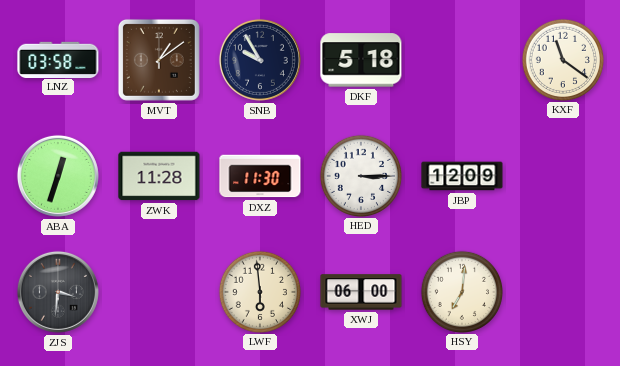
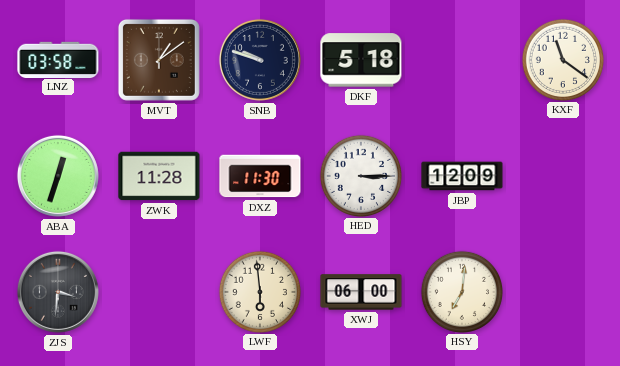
SNB: 9:55 -> 9:48 (260, 60)
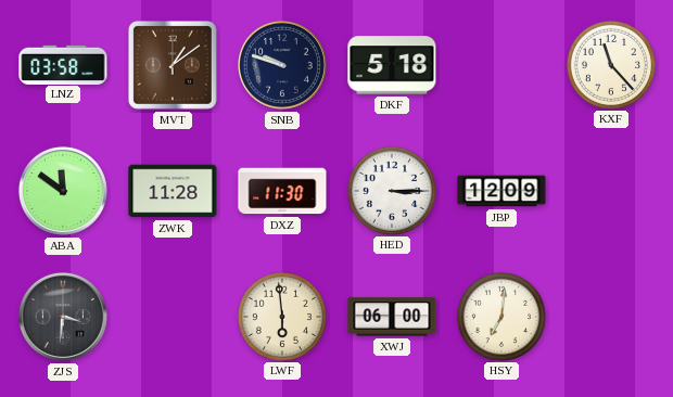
KXF: 11:21 -> 11:23 (610, 64)
ABA: 12:33 -> 11:51 (63, 191)
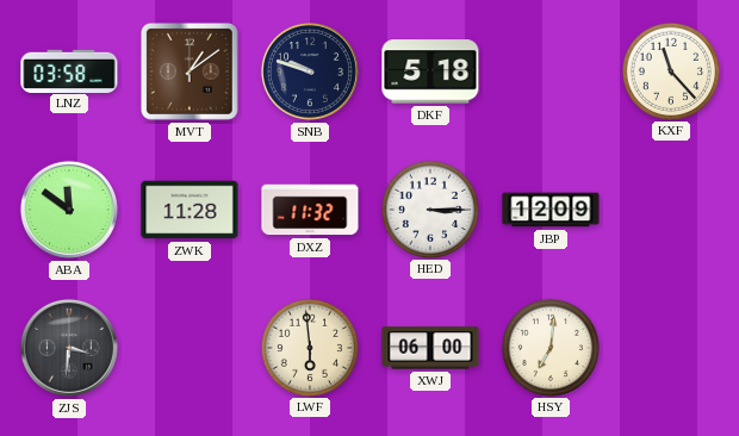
DXZ: 11:30 -> 11:32 (310, 210)
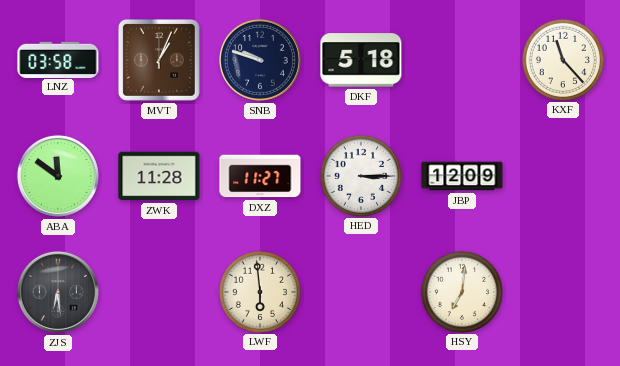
MVT: 1:09 -> 1:04 (159, 60)
DXZ: 11:32 -> 11:27 (260, 176)
ZJS: 3:31 -> 6:29 (58, 292)
XWJ: 06:00 -> none (430, 348)
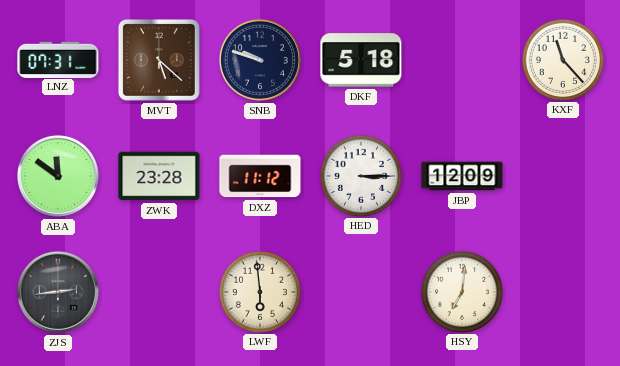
LNZ: 03:58 -> 07:31 (58, 59)
MVT: 1:04 -> 5:22 (159, 60)
ZWK: 11:28 -> 23:28 (159, 176)
DXZ: 11:27 -> 11:12 (260, 176)
ZJS: 6:29 -> 2:44 (58, 292)
